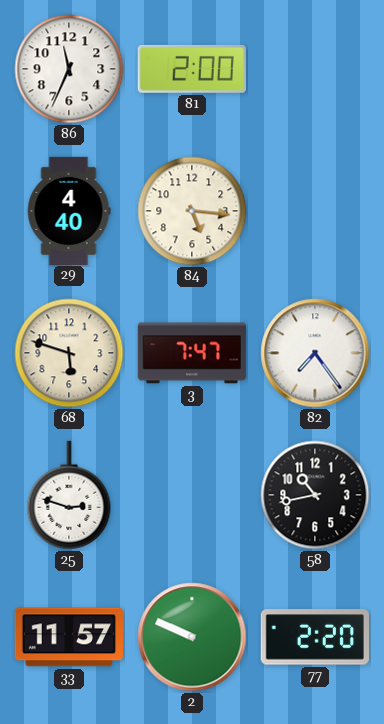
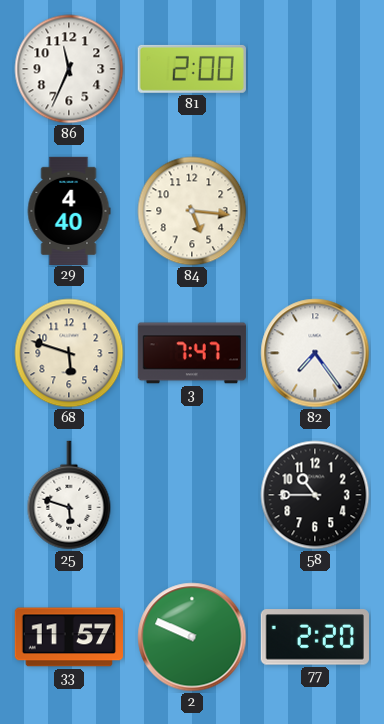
25: 2:48 -> 5:48 (69, 495)
58: 10:43 -> 10:45 (315, 495)
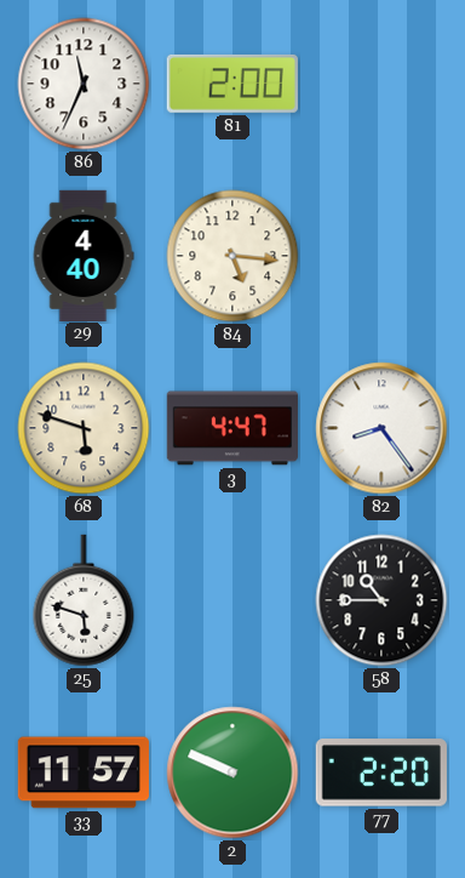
3: 7:47 -> 4:47 (232, 428)
82: 7:24 -> 8:24 (381, 428)
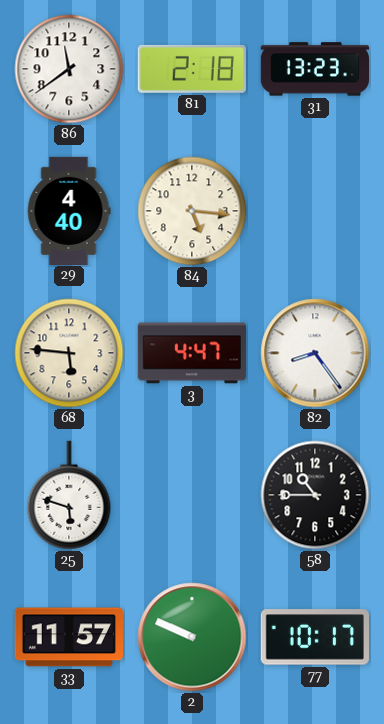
86: 11:34 -> 11:39 (69, 69)
81: 2:00 -> 2:18 (192, 69)
31: none -> 13:23 (314, 69)
68: 5:48 -> 5:46 (69, 353)
77: 2:20 -> 10:17 (315, 637)
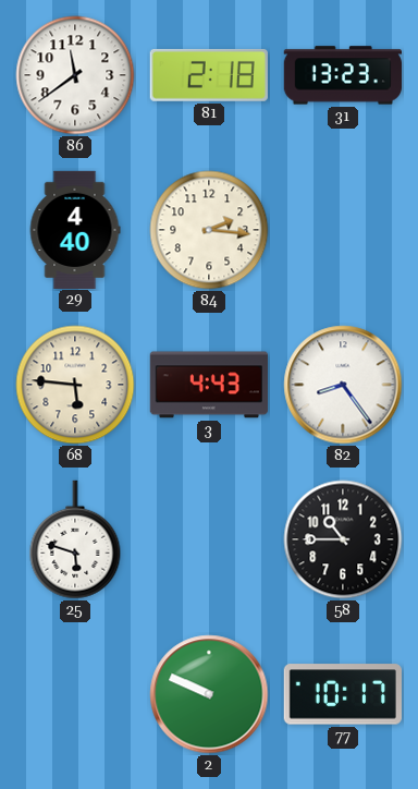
84: 5:16 -> 2:16 (209, 230)
3: 4:47 -> 4:43 (209, 385)
33: 11:57 -> none (68, 637)
